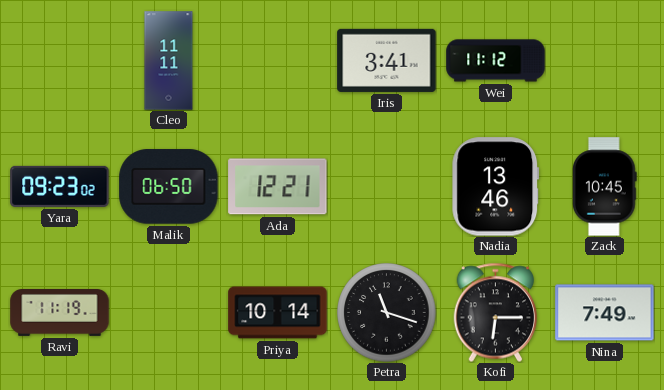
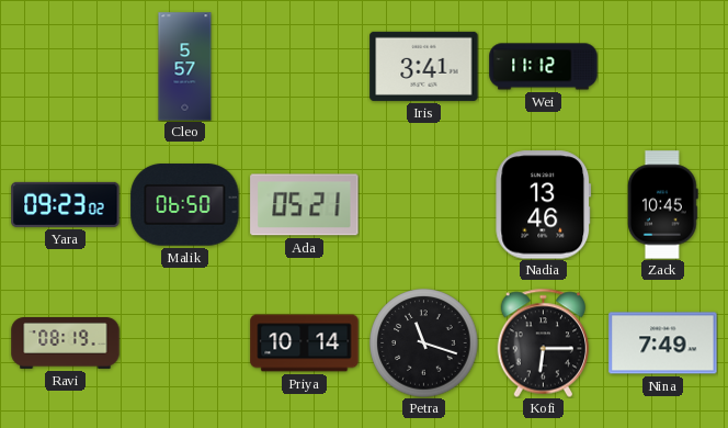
Cleo: 11:11 -> 5:57 (185, 67)
Ada: 12:21 -> 05:21 (305, 205)
Ravi: 11:19 -> 08:19 (66, 343)
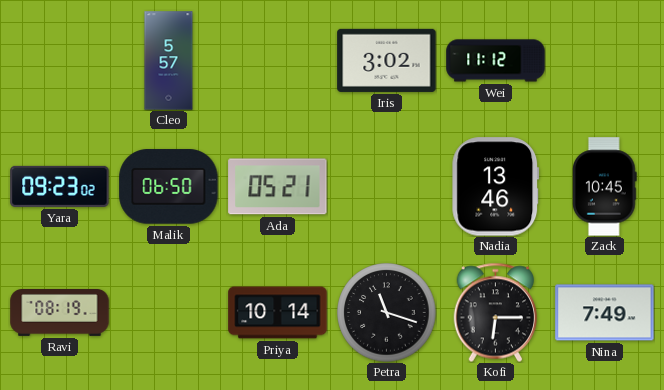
Iris: 3:41 -> 3:02 (387, 60)
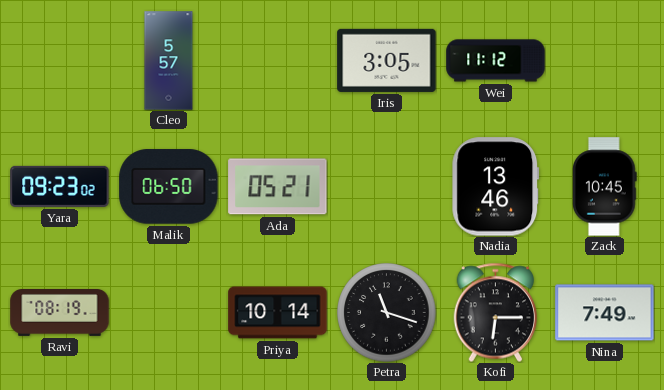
Iris: 3:02 -> 3:05 (387, 60)
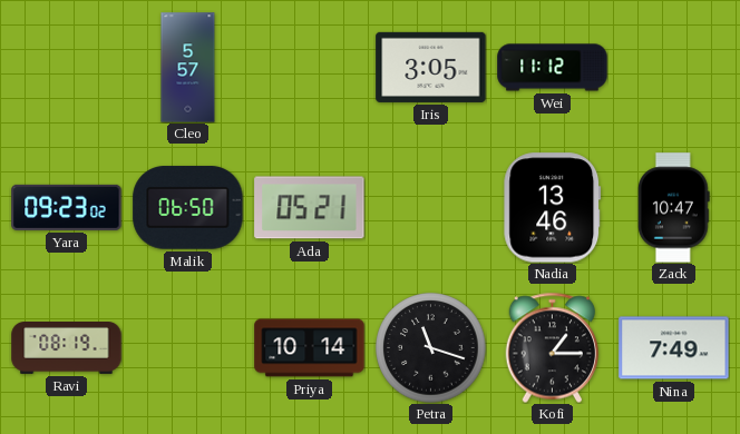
Zack: 10:45 -> 10:47 (674, 208)
Kofi: 6:15 -> 1:15 (553, 347)
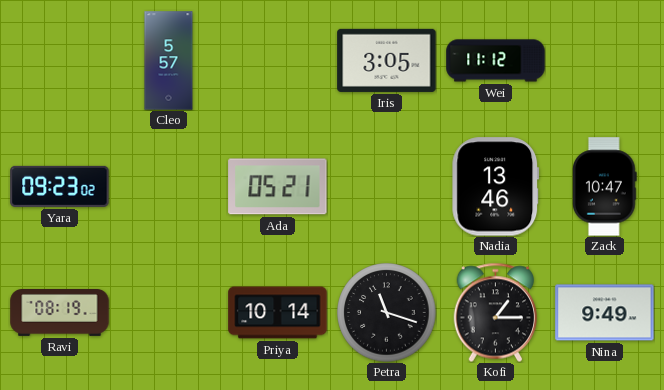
Malik: 06:50 -> none (188, 208)
Nina: 7:49 -> 9:49 (605, 313)
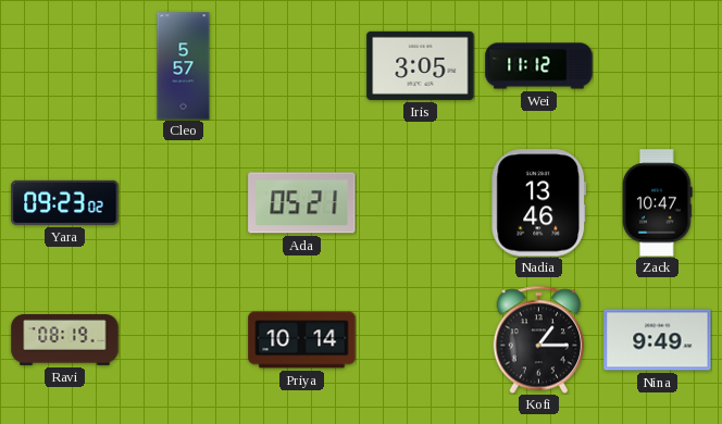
Petra: 11:18 -> none (387, 313)
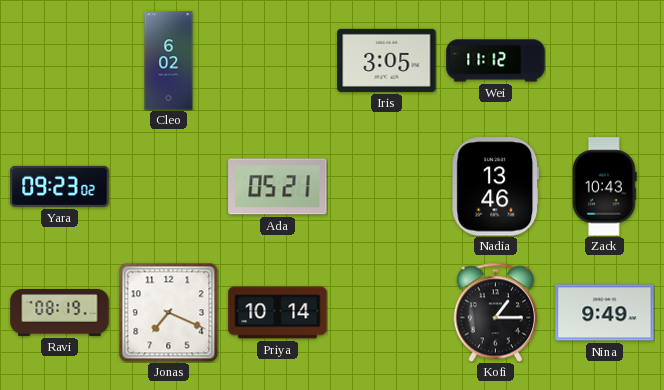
Cleo: 5:57 -> 6:02 (169, 61)
Zack: 10:47 -> 10:43 (605, 187)
Jonas: none -> 7:19 (168, 312)
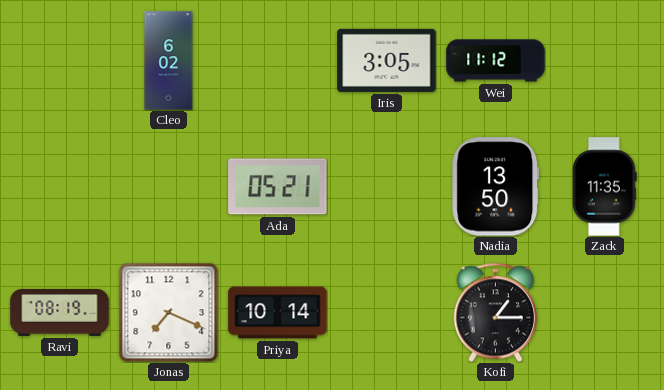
Yara: 09:23 -> none (60, 186)
Nadia: 13:46 -> 13:50 (496, 187)
Zack: 10:43 -> 11:35 (605, 187)
Nina: 9:49 -> none (605, 313)
